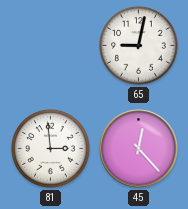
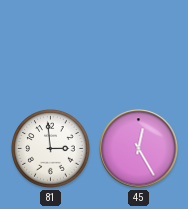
65: 9:02 -> none (139, 46)
45: 12:23 -> 12:25 (139, 149)
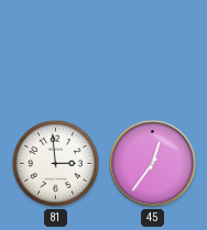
45: 12:25 -> 12:36 (153, 164)
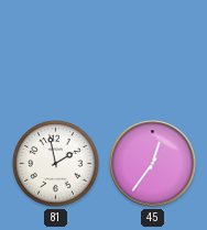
81: 2:59 -> 1:58 (56, 164)
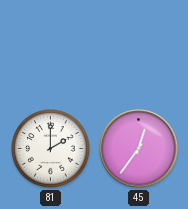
81: 1:58 -> 2:00 (51, 149)
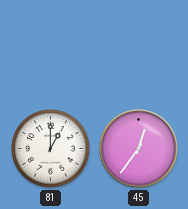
81: 2:00 -> 1:00 (51, 149)
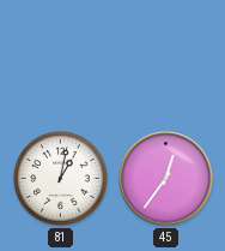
81: 1:00 -> 1:02 (61, 179)
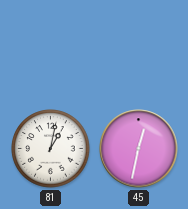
45: 12:36 -> 12:32 (139, 149)
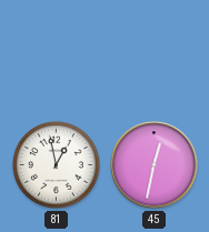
81: 1:02 -> 12:58 (57, 165)
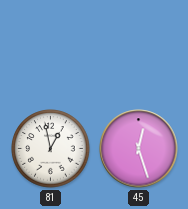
45: 12:32 -> 12:27 (139, 149)
